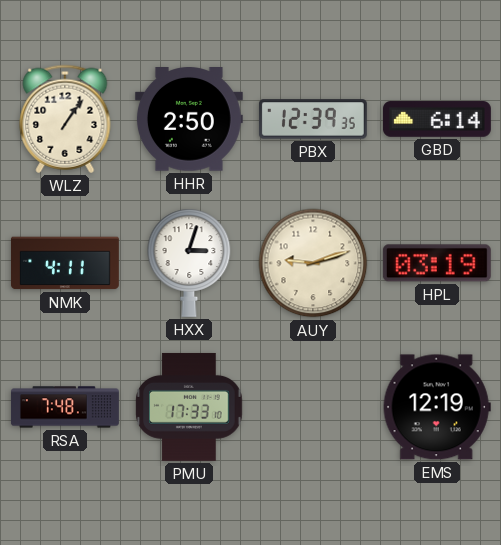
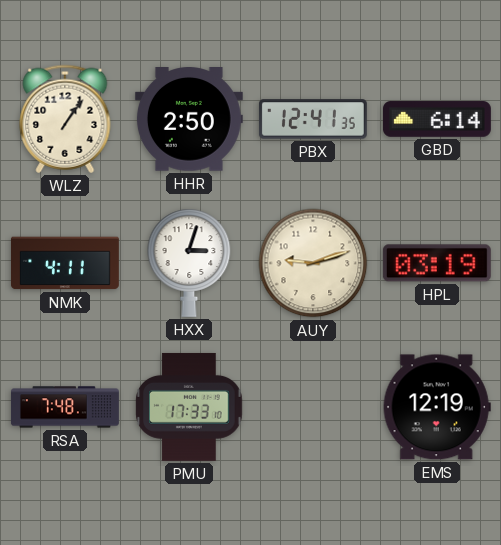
PBX: 12:39 -> 12:41 (313, 119)
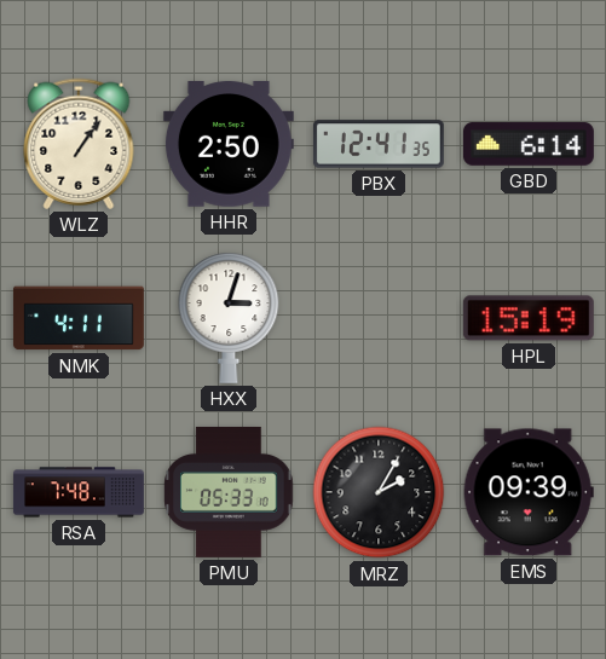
AUY: 9:12 -> none (313, 263)
HPL: 03:19 -> 15:19 (529, 318)
PMU: 17:33 -> 05:33 (229, 492)
MRZ: none -> 2:05 (379, 492)
EMS: 12:19 -> 09:39 (529, 492)
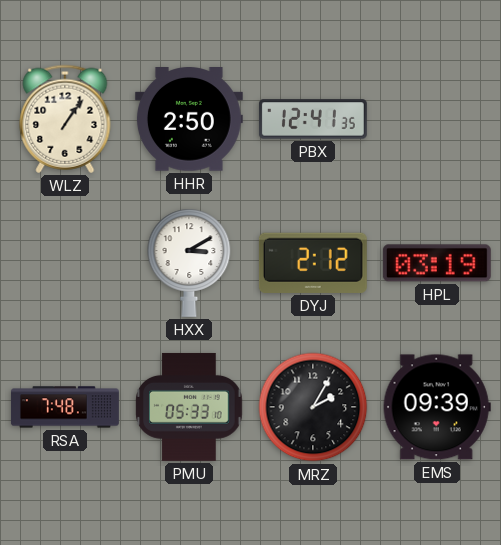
GBD: 6:14 -> none (529, 144)
NMK: 4:11 -> none (79, 318)
HXX: 3:03 -> 3:10 (189, 263)
DYJ: none -> 2:12 (313, 263)
HPL: 15:19 -> 03:19 (437, 263)
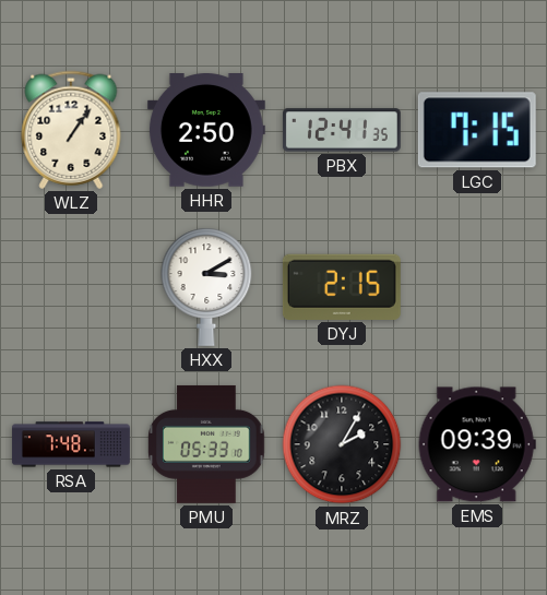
LGC: none -> 7:15 (477, 130)
DYJ: 2:12 -> 2:15 (342, 287)
HPL: 03:19 -> none (437, 263)
